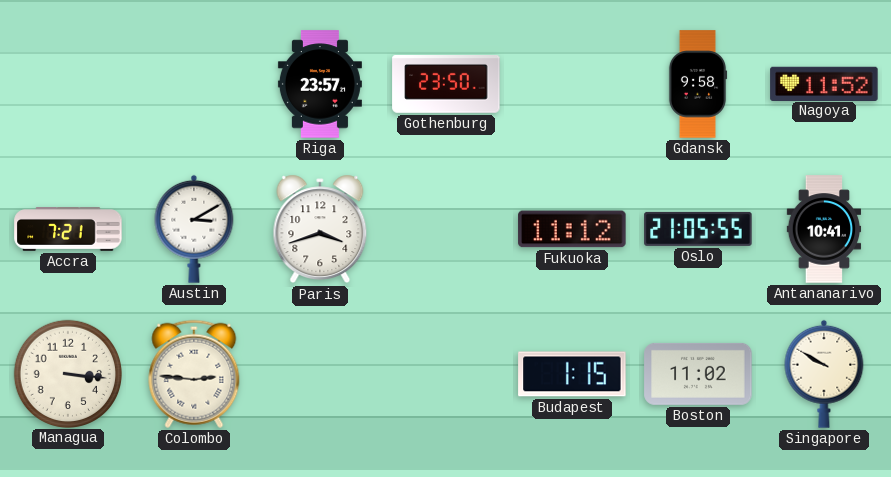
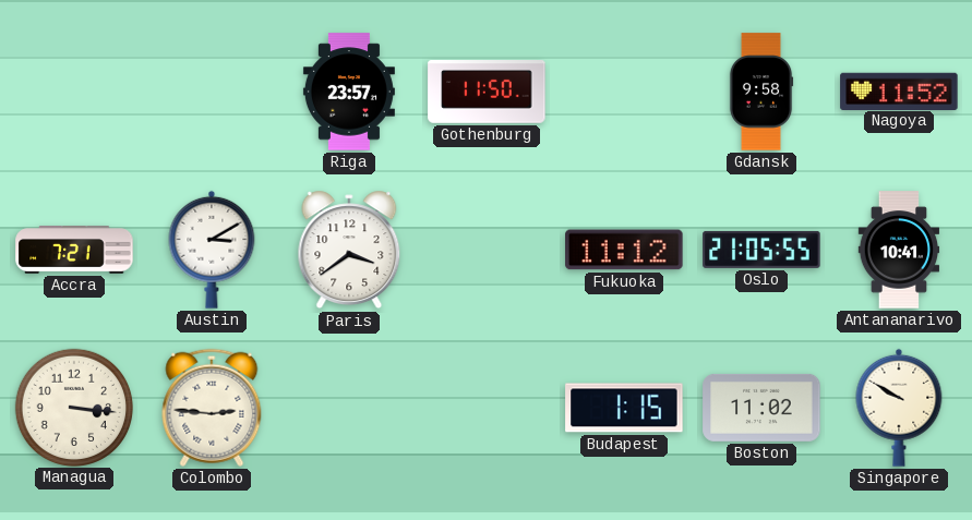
Gothenburg: 23:50 -> 11:50 (487, 93)
Paris: 3:42 -> 3:39 (349, 250)
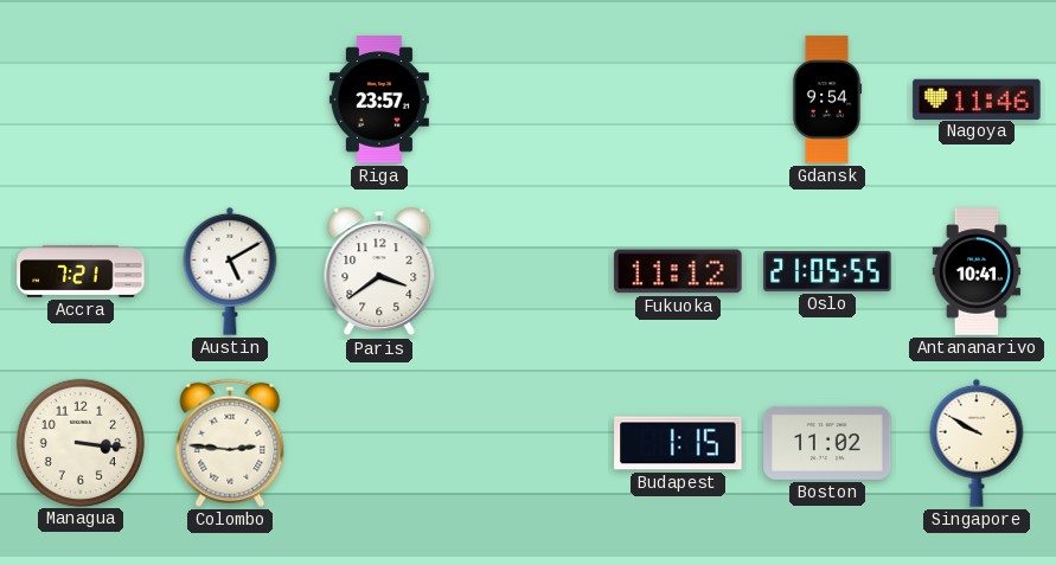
Gothenburg: 11:50 -> none (487, 93)
Gdansk: 9:58 -> 9:54 (827, 99)
Nagoya: 11:52 -> 11:46 (977, 98)
Austin: 3:10 -> 5:10 (230, 271)
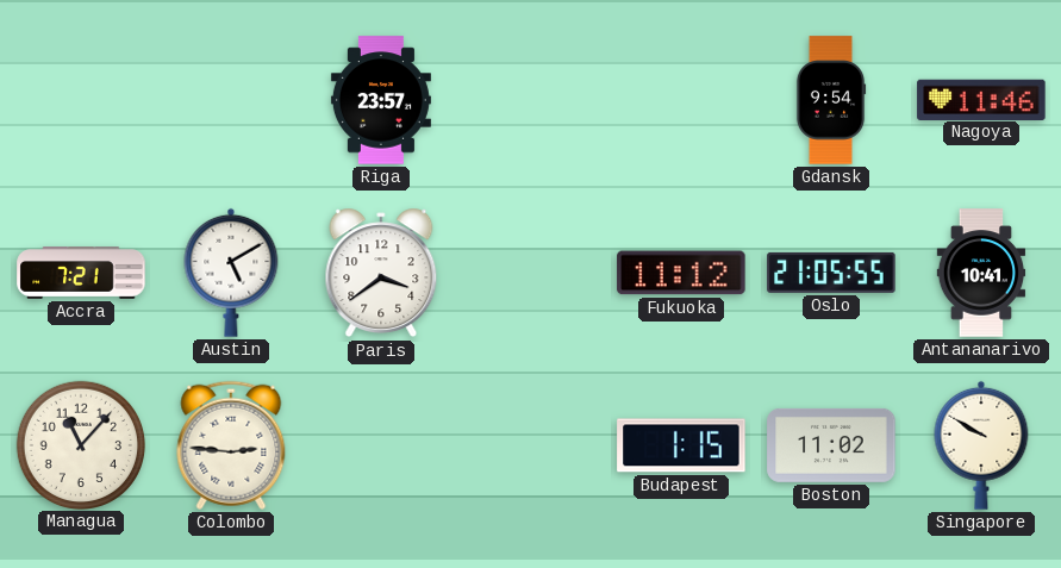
Managua: 3:16 -> 11:07 (80, 444)
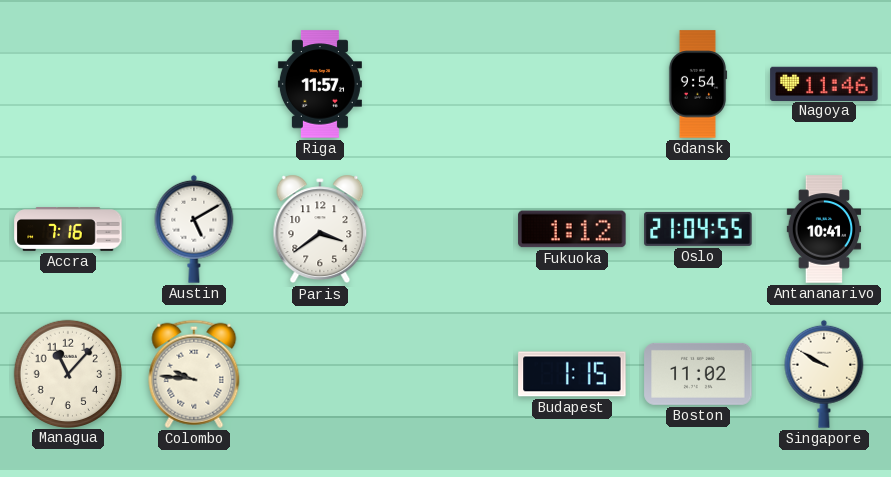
Riga: 23:57 -> 11:57 (320, 84)
Accra: 7:21 -> 7:16 (68, 230)
Fukuoka: 11:12 -> 1:12 (572, 229)
Oslo: 21:05 -> 21:04 (698, 229)
Colombo: 2:46 -> 9:46 (194, 374)
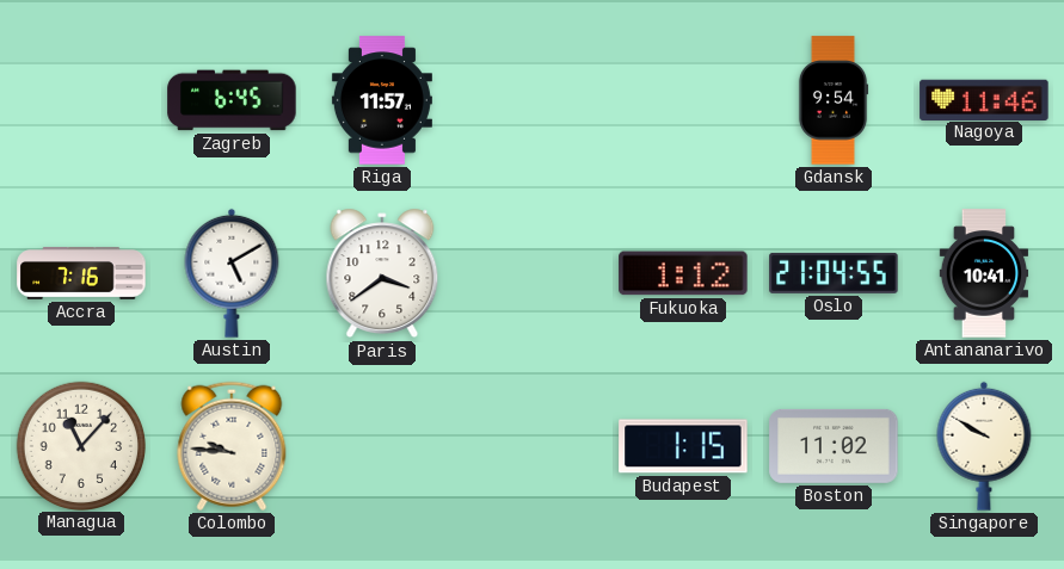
Zagreb: none -> 6:45 (232, 100)
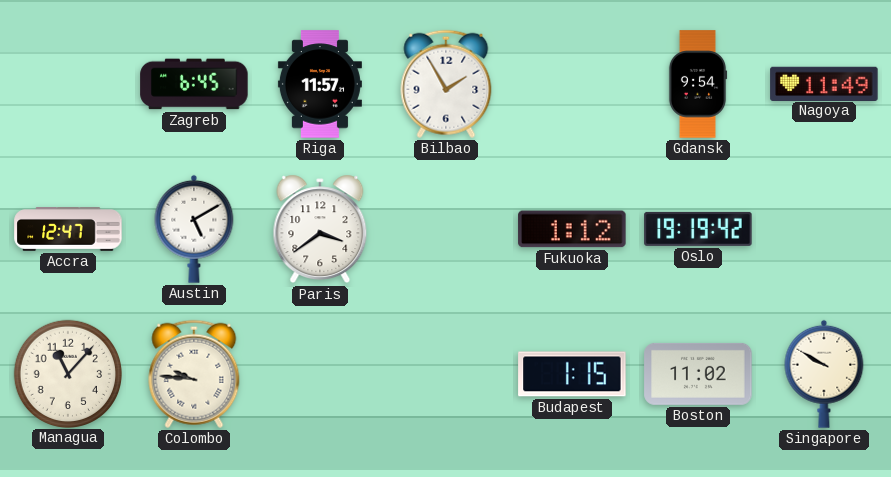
Bilbao: none -> 1:55 (446, 84)
Nagoya: 11:46 -> 11:49 (824, 83)
Accra: 7:16 -> 12:47 (68, 230)
Oslo: 21:04 -> 19:19 (698, 229)
Antananarivo: 10:41 -> none (984, 273)
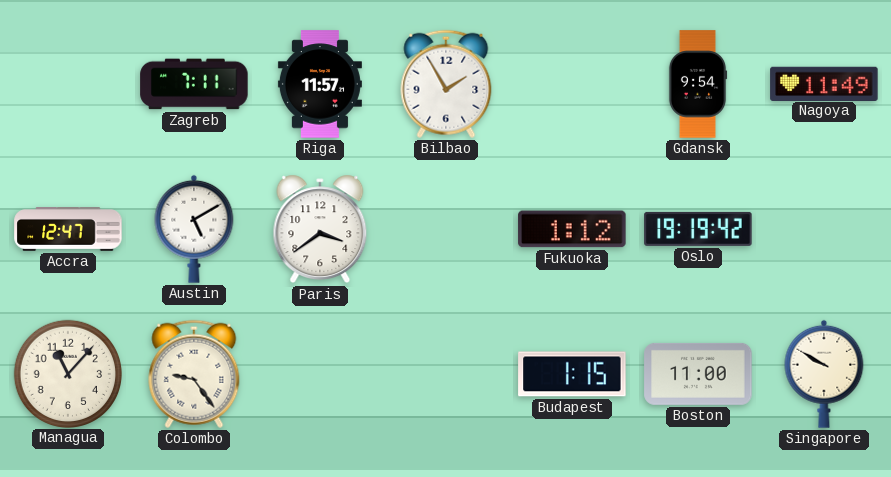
Zagreb: 6:45 -> 7:11 (194, 84)
Colombo: 9:46 -> 9:24 (194, 374)
Boston: 11:02 -> 11:00 (698, 374)
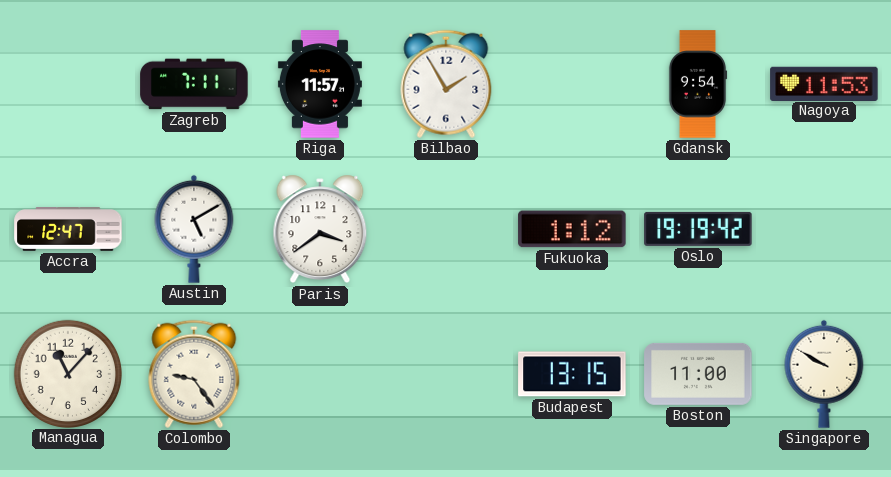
Nagoya: 11:49 -> 11:53 (824, 83)
Budapest: 1:15 -> 13:15 (572, 374)
